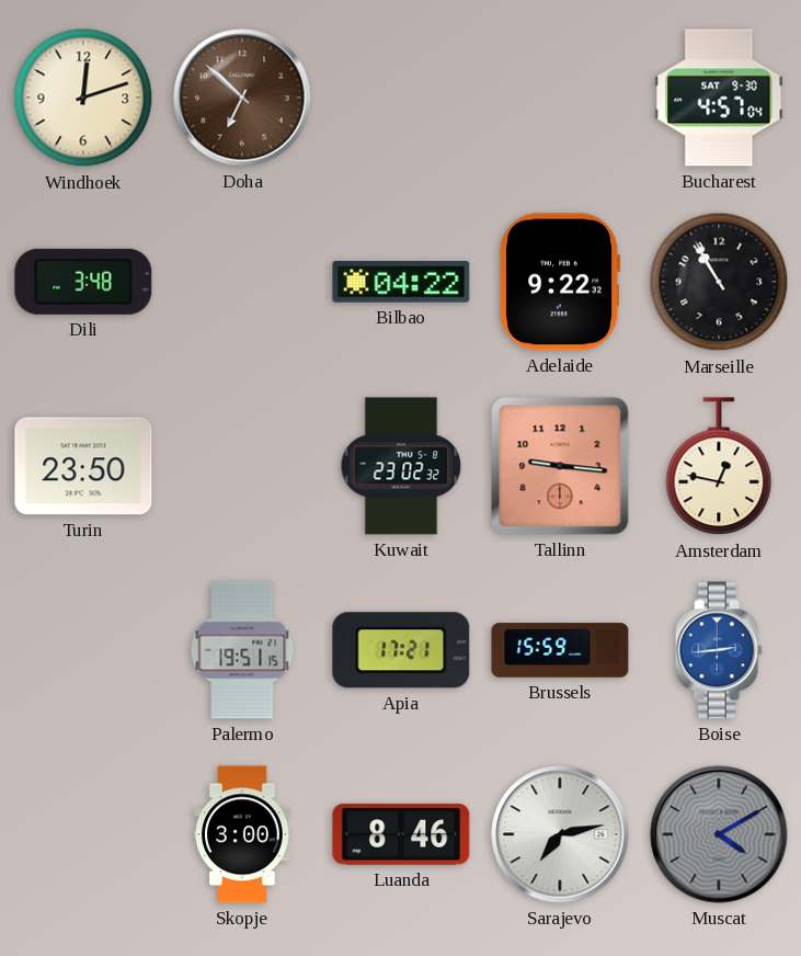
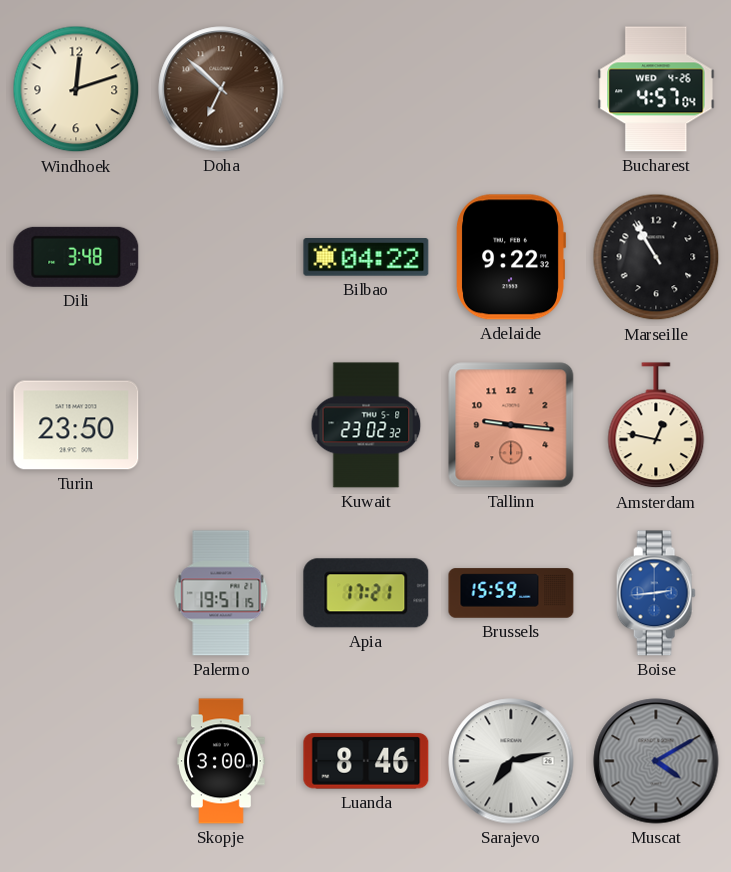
Bucharest date: SAT 9-30 -> WED 4-26 (656, 89)
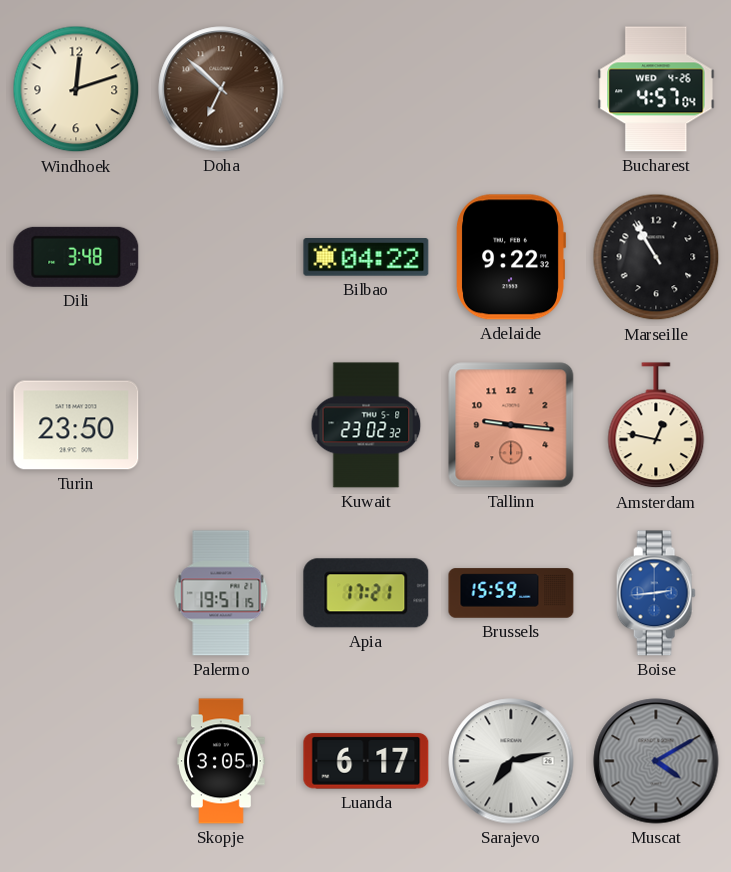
Skopje: 3:00 -> 3:05 (221, 761)
Luanda: 8:46 -> 6:17 (366, 761)
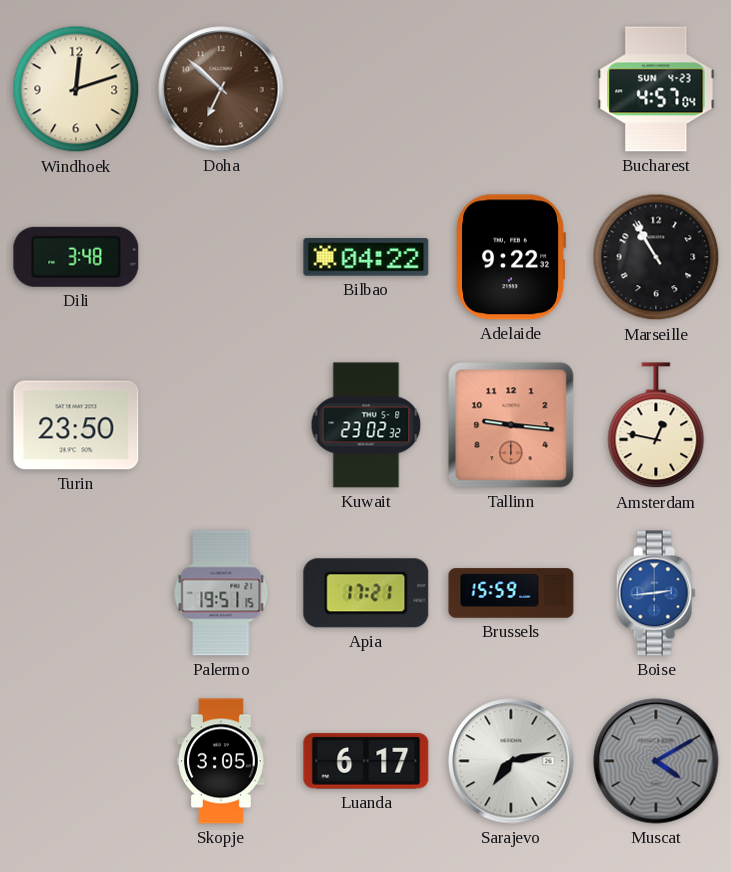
Bucharest date: WED 4-26 -> SUN 4-23 (656, 89)
